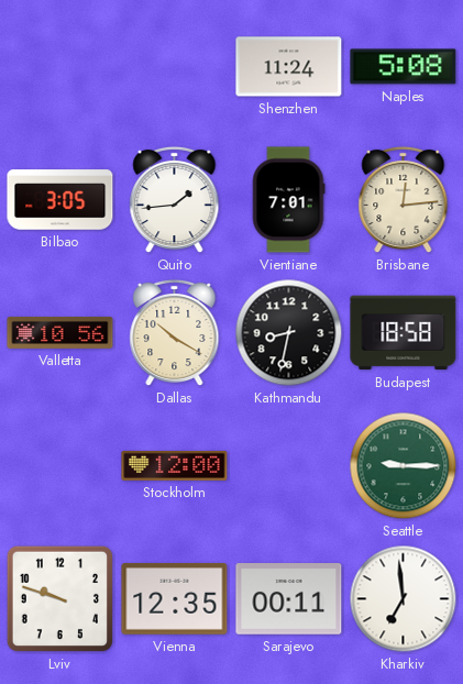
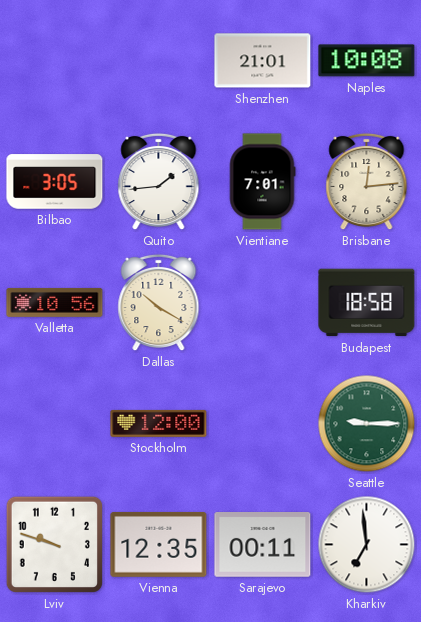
Shenzhen: 11:24 -> 21:01 (263, 61)
Naples: 5:08 -> 10:08 (367, 61)
Kathmandu: 8:32 -> none (289, 333)
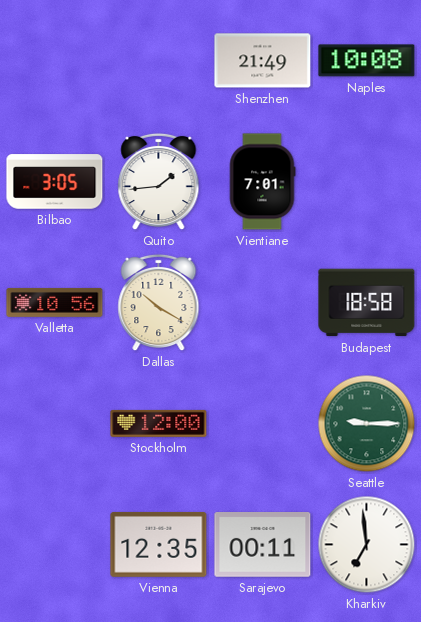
Shenzhen: 21:01 -> 21:49 (263, 61)
Brisbane: 12:14 -> none (367, 182)
Lviv: 9:48 -> none (54, 544)
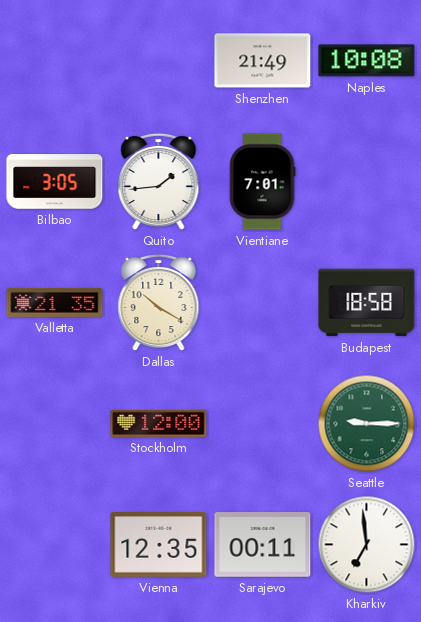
Valletta: 10:56 -> 21:35 (55, 302)
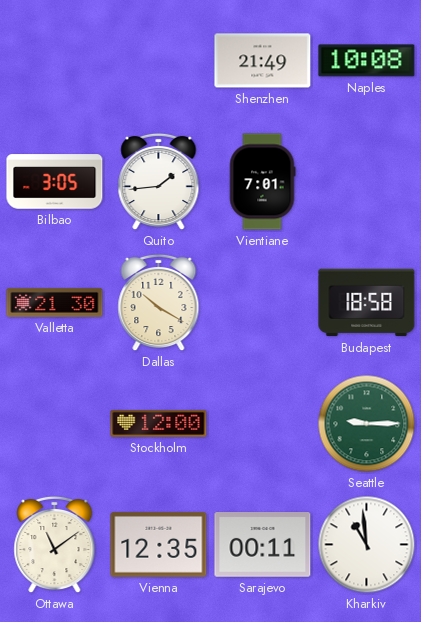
Valletta: 21:35 -> 21:30 (55, 302)
Ottawa: none -> 11:09 (55, 545)
Kharkiv: 6:59 -> 10:59 (367, 545)
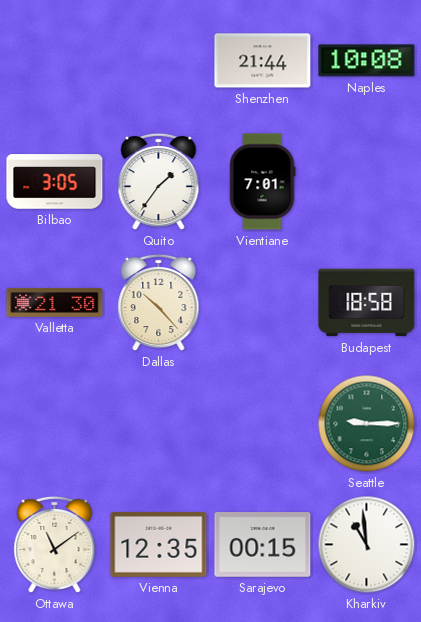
Shenzhen: 21:49 -> 21:44 (263, 61)
Quito: 1:44 -> 1:36 (159, 182)
Dallas: 10:20 -> 10:23 (159, 303)
Stockholm: 12:00 -> none (159, 423)
Sarajevo: 00:11 -> 00:15 (263, 545)
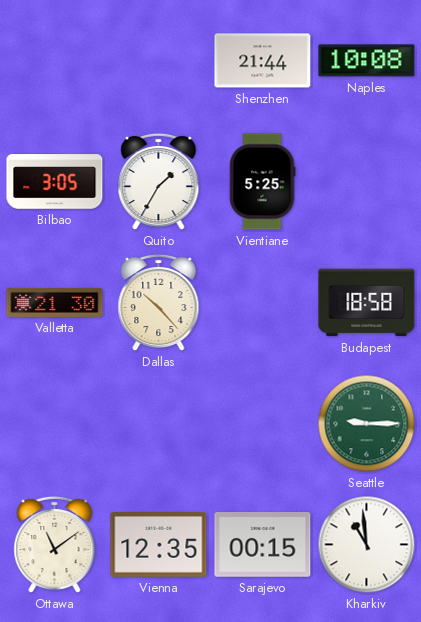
Quito: 1:36 -> 1:35 (159, 182)
Vientiane: 7:01 -> 5:25 (262, 182)
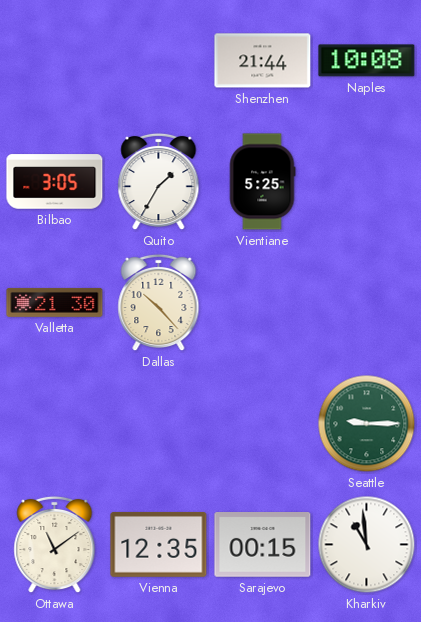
Budapest: 18:58 -> none (367, 303)
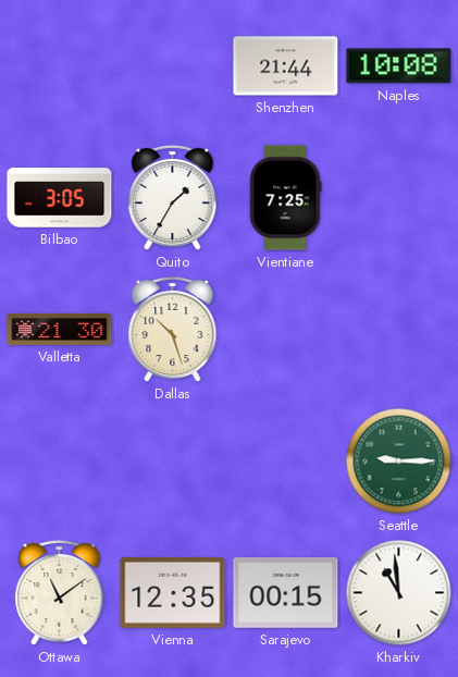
Vientiane: 5:25 -> 7:25 (285, 198)
Dallas: 10:23 -> 10:27 (173, 330)
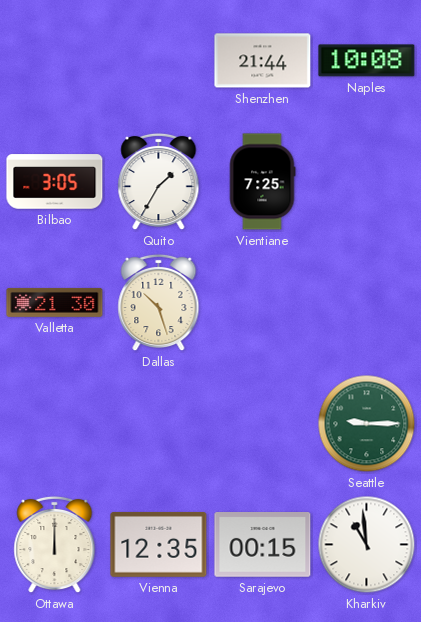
Ottawa: 11:09 -> 12:00 (55, 545)
